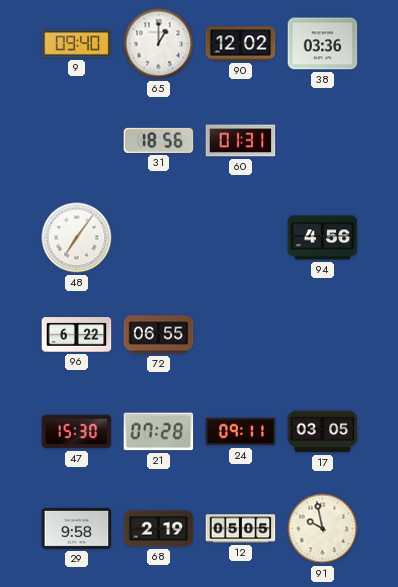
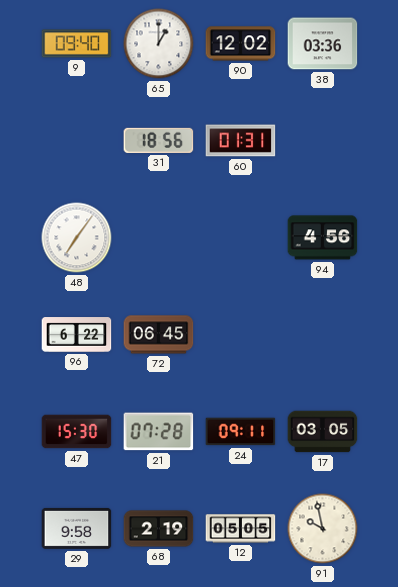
72: 06:55 -> 06:45 (159, 335)
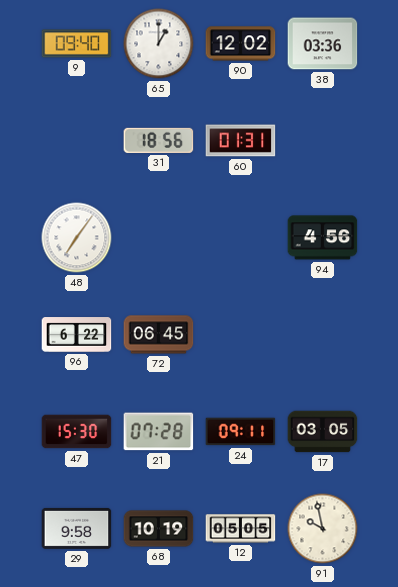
68: 2:19 -> 10:19 (159, 529)
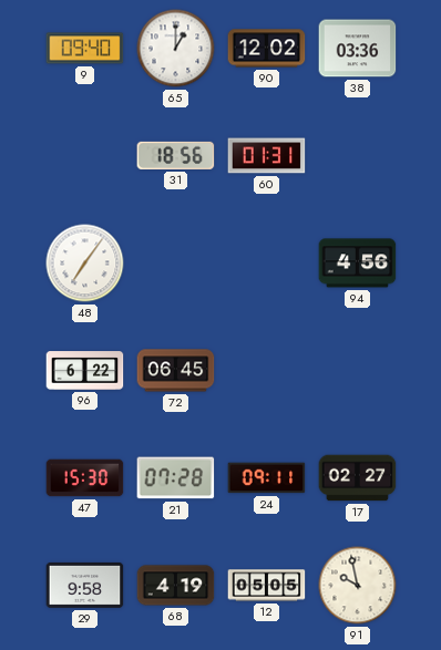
17: 03:05 -> 02:27 (358, 478)
68: 10:19 -> 4:19 (176, 586)
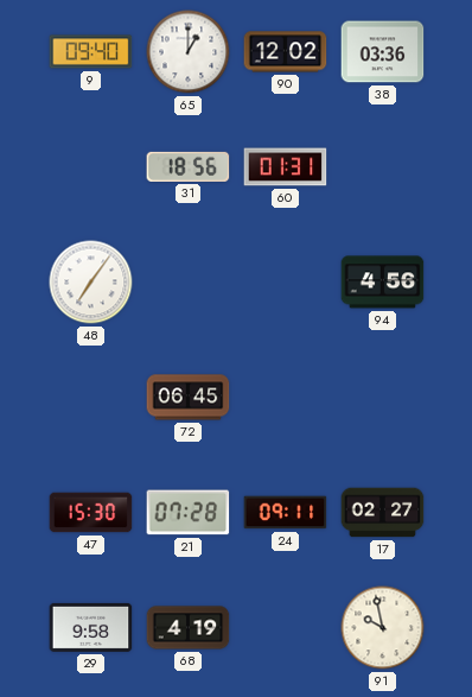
96: 6:22 -> none (85, 371)
12: 05:05 -> none (267, 586)
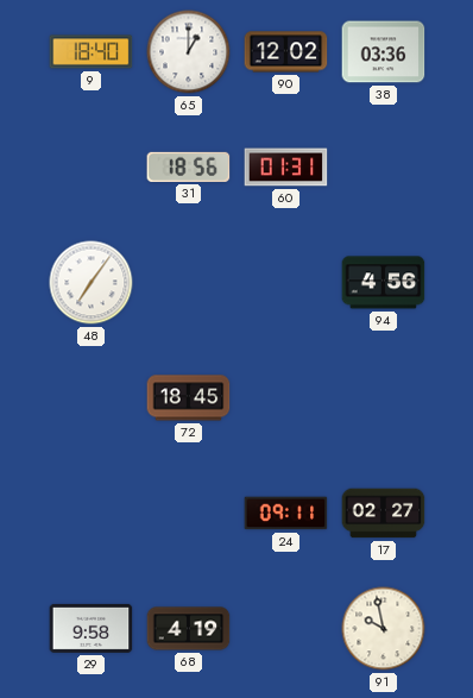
9: 09:40 -> 18:40 (92, 52)
72: 06:45 -> 18:45 (189, 398)
47: 15:30 -> none (91, 513)
21: 07:28 -> none (189, 513)
